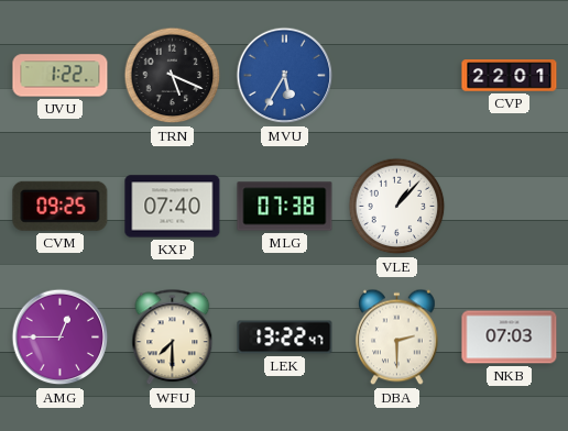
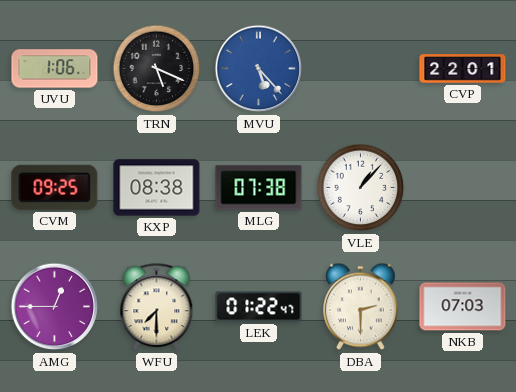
UVU: 1:22 -> 1:06 (55, 69)
MVU: 5:35 -> 5:23 (259, 69)
KXP: 07:40 -> 08:38 (157, 188)
LEK: 13:22 -> 01:22 (259, 307)
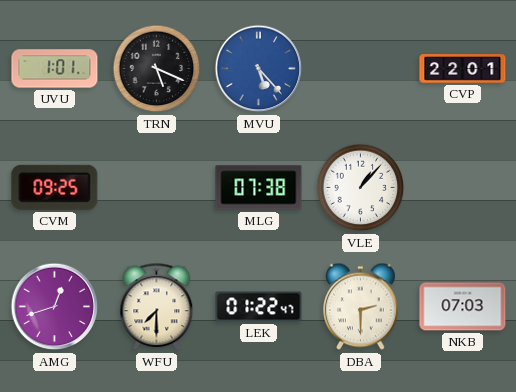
UVU: 1:06 -> 1:01 (55, 69)
KXP: 08:38 -> none (157, 188)
AMG: 12:45 -> 12:42 (55, 307)
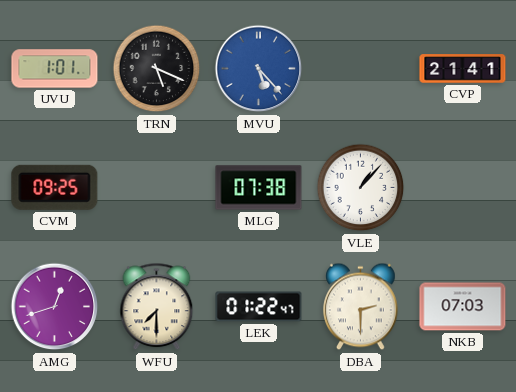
CVP: 22:01 -> 21:41 (463, 69)
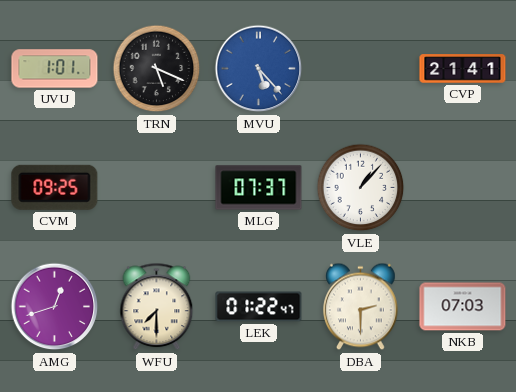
MLG: 07:38 -> 07:37 (259, 188)
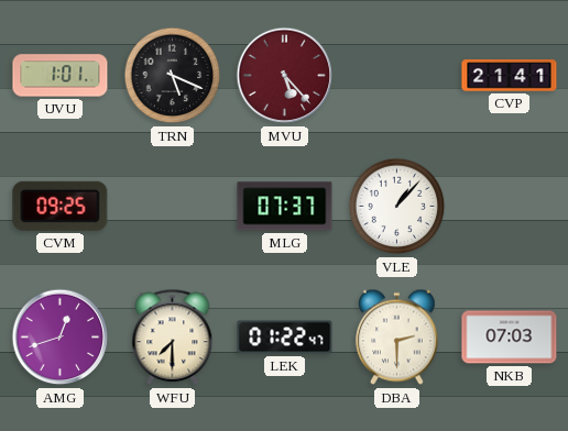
MVU dial: blue -> burgundy (285, 76)
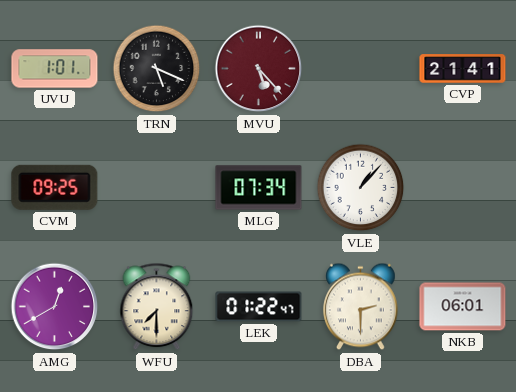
MLG: 07:37 -> 07:34 (259, 188)
AMG: 12:42 -> 12:40 (55, 307)
NKB: 07:03 -> 06:01 (463, 307)
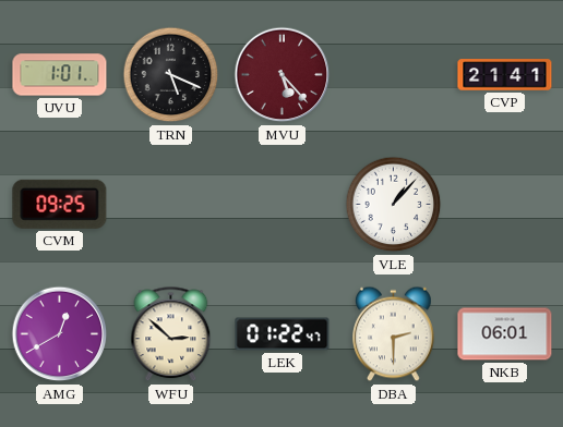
MLG: 07:34 -> none (259, 188)
WFU: 7:30 -> 2:52 (171, 334)
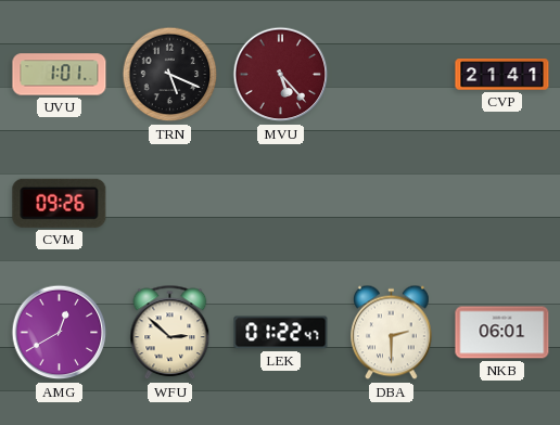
CVM: 09:25 -> 09:26 (60, 203)
VLE: 1:07 -> none (394, 205)
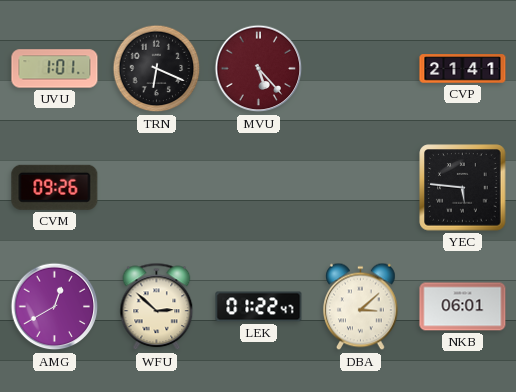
TRN: 5:19 -> 6:19 (157, 69)
YEC: none -> 5:46 (463, 188)
DBA: 2:30 -> 3:08 (361, 307)
